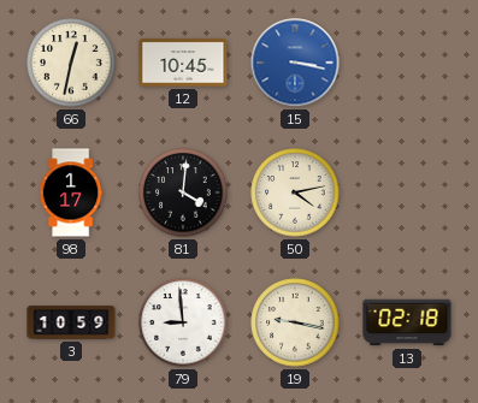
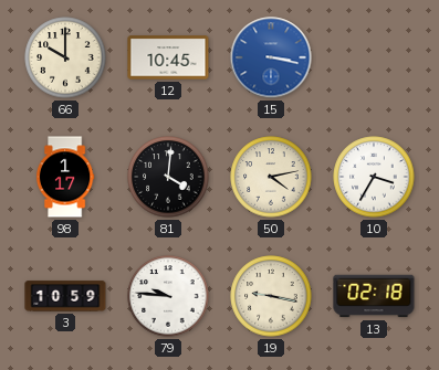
66: 12:32 -> 10:00 (65, 57)
10: none -> 3:35 (374, 177)
79: 8:59 -> 9:46 (168, 296)
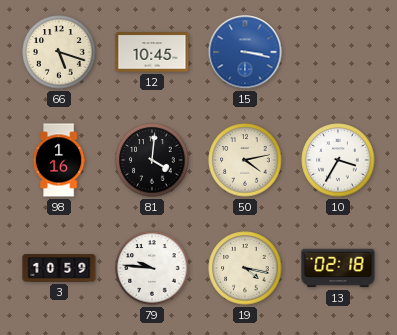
66: 10:00 -> 5:18 (59, 52)
98: 1:17 -> 1:16 (59, 160)
19: 9:17 -> 4:17 (245, 268)
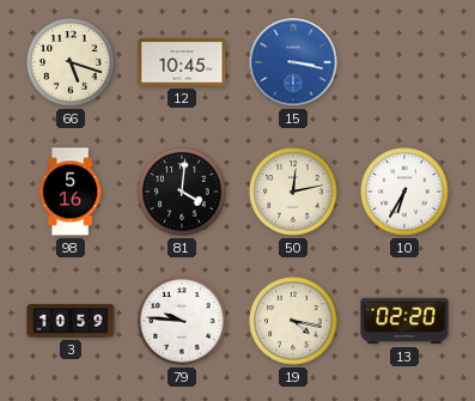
98: 1:16 -> 5:16 (71, 192)
50: 4:13 -> 12:13 (293, 192)
10: 3:35 -> 6:35 (404, 192)
13: 02:18 -> 02:20 (404, 321)
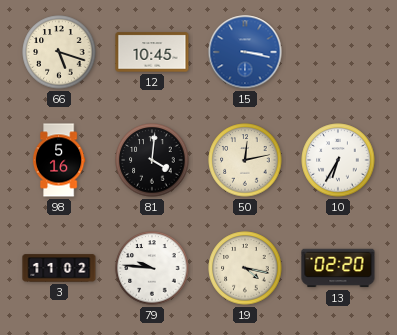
3: 10:59 -> 11:02 (59, 268)
